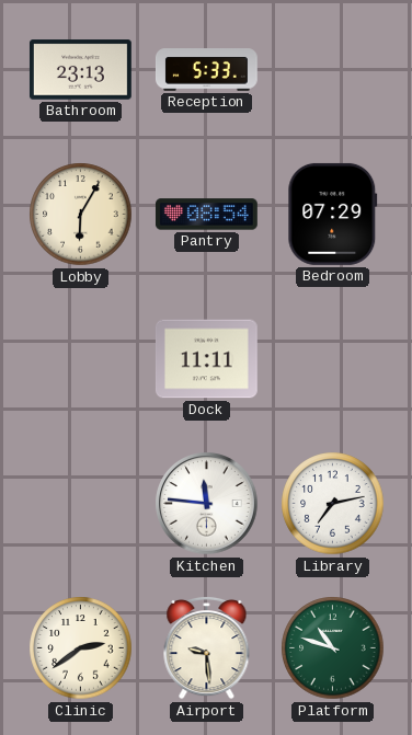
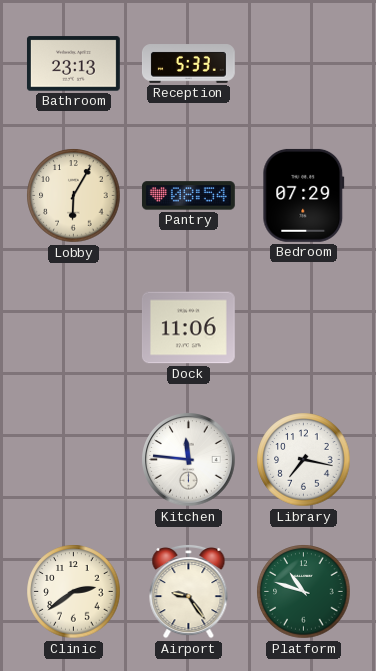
Dock: 11:11 -> 11:06 (188, 328)
Library: 7:13 -> 7:17 (304, 460)
Airport: 9:29 -> 9:24 (189, 591)
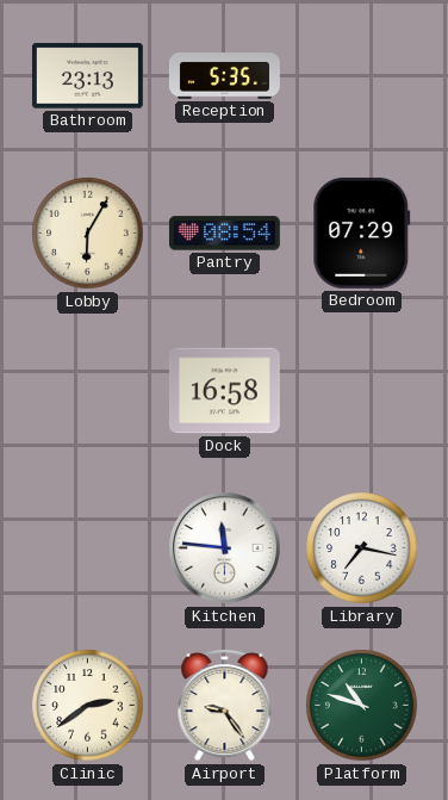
Reception: 5:33 -> 5:35 (224, 76)
Dock: 11:06 -> 16:58 (224, 391)
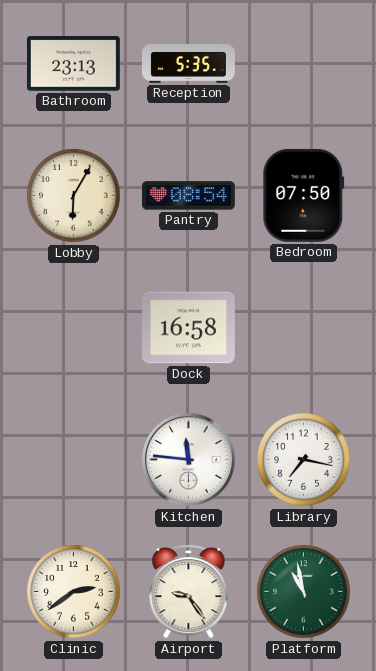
Bedroom: 07:29 -> 07:50 (304, 195)
Platform: 10:48 -> 10:58 (304, 592)
